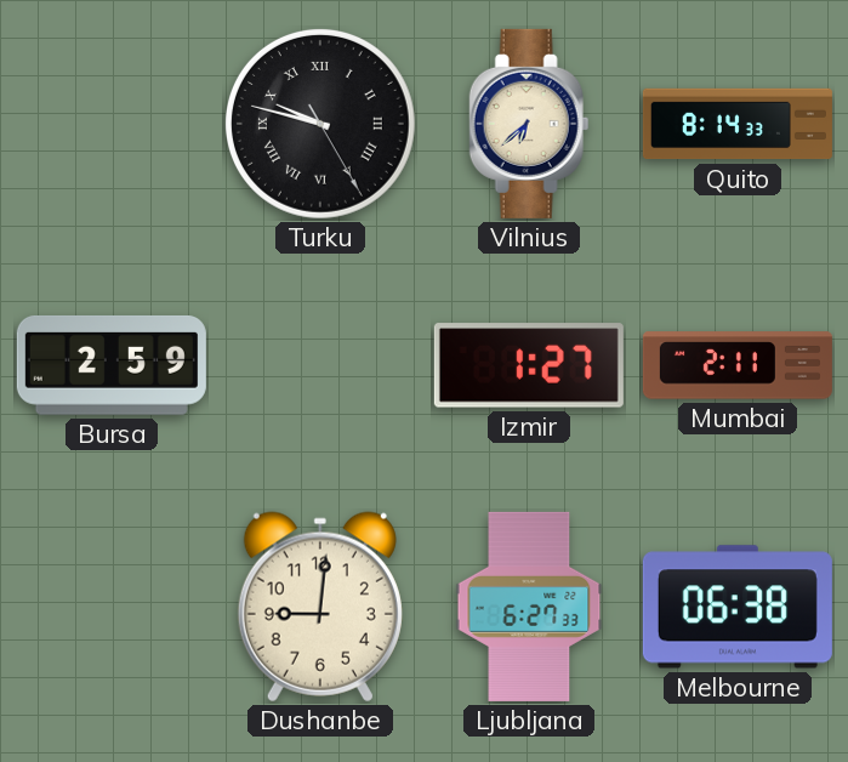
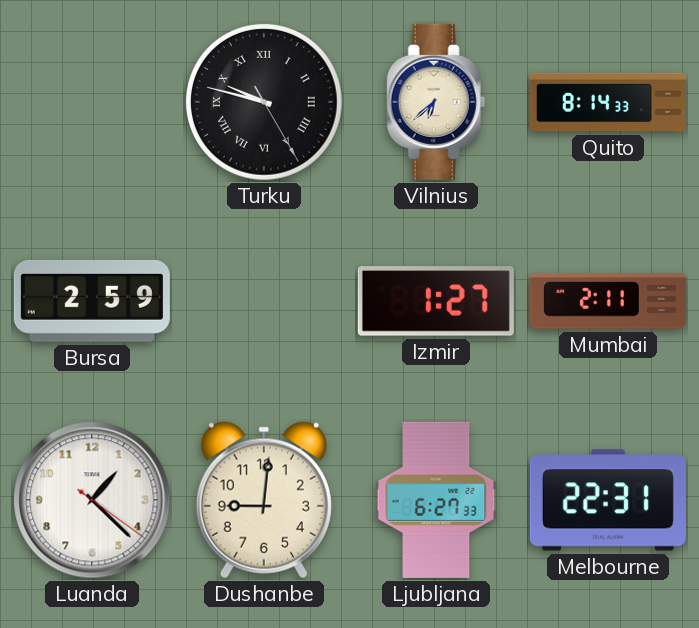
Luanda: none -> 1:22 (92, 500)
Melbourne: 06:38 -> 22:31 (608, 500)
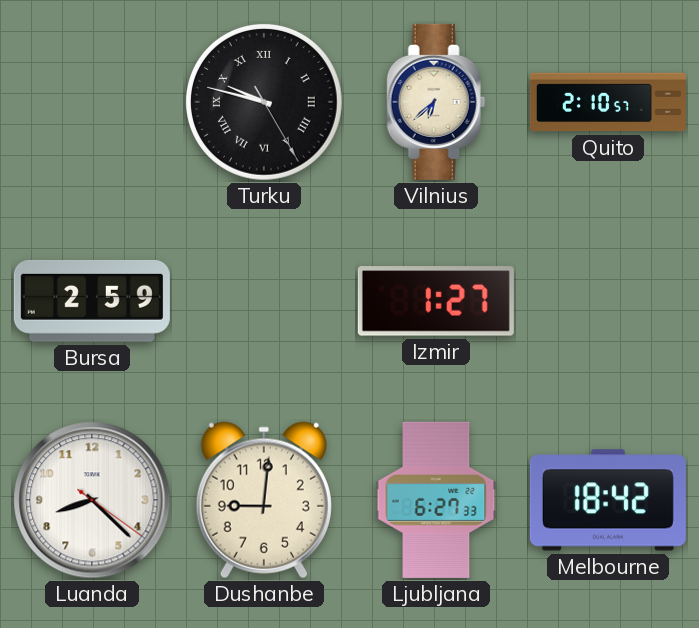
Quito: 8:14 -> 2:10 (608, 102)
Mumbai: 2:11 -> none (608, 301)
Luanda: 1:22 -> 8:22 (92, 500)
Melbourne: 22:31 -> 18:42 (608, 500)
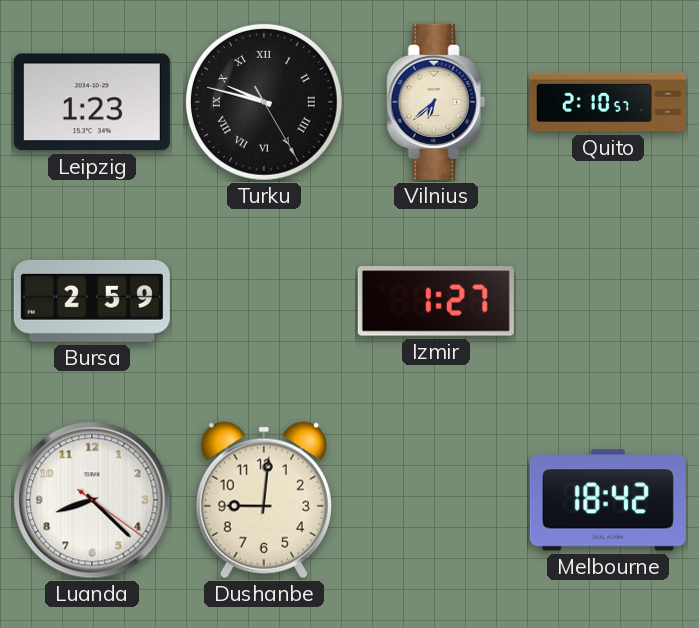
Leipzig: none -> 1:23 (92, 102)
Ljubljana: 6:27 -> none (436, 500)
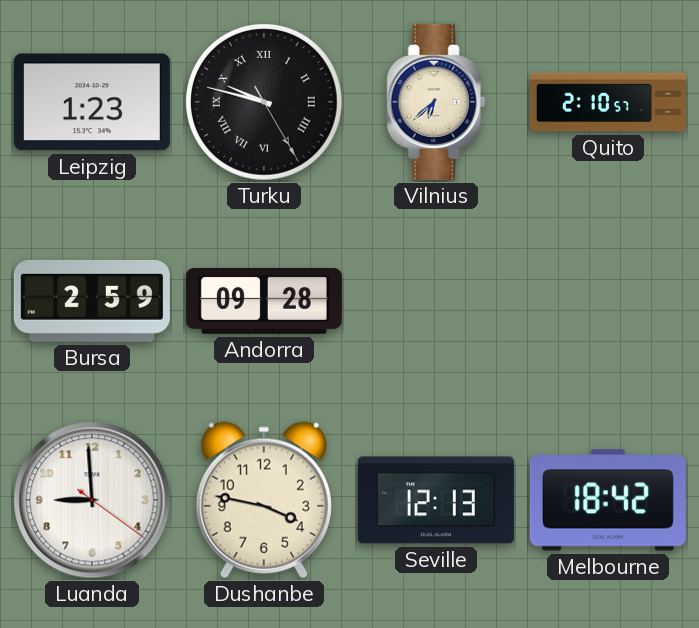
Andorra: none -> 09:28 (264, 301)
Izmir: 1:27 -> none (436, 301)
Luanda: 8:22 -> 8:59 (92, 500)
Dushanbe: 9:01 -> 3:47 (264, 500)
Seville: none -> 12:13 (436, 500)
